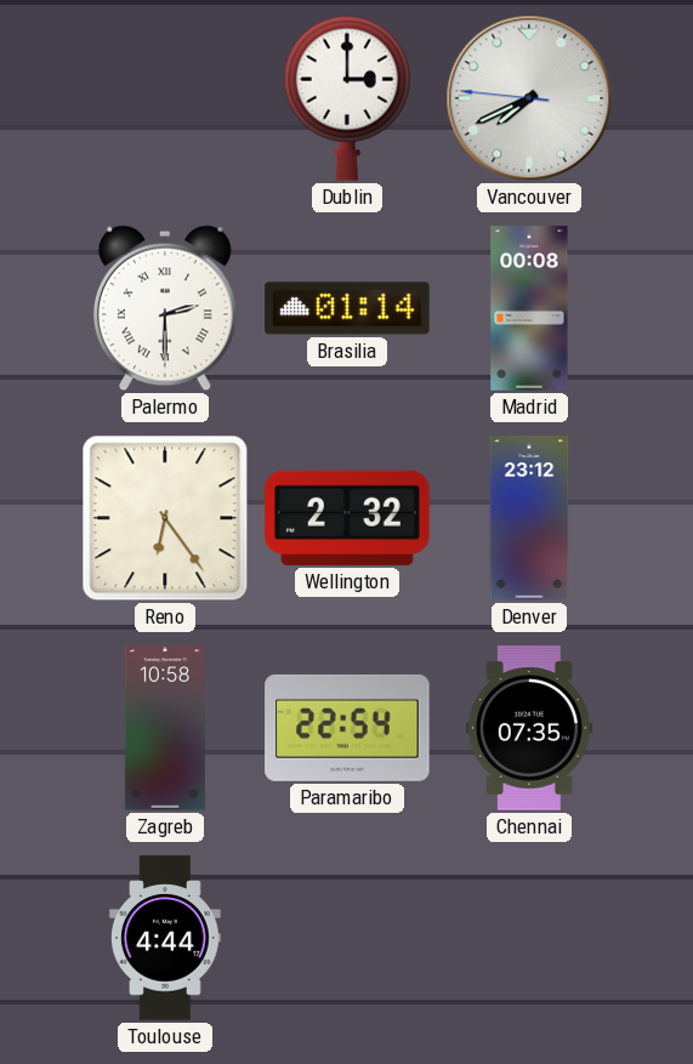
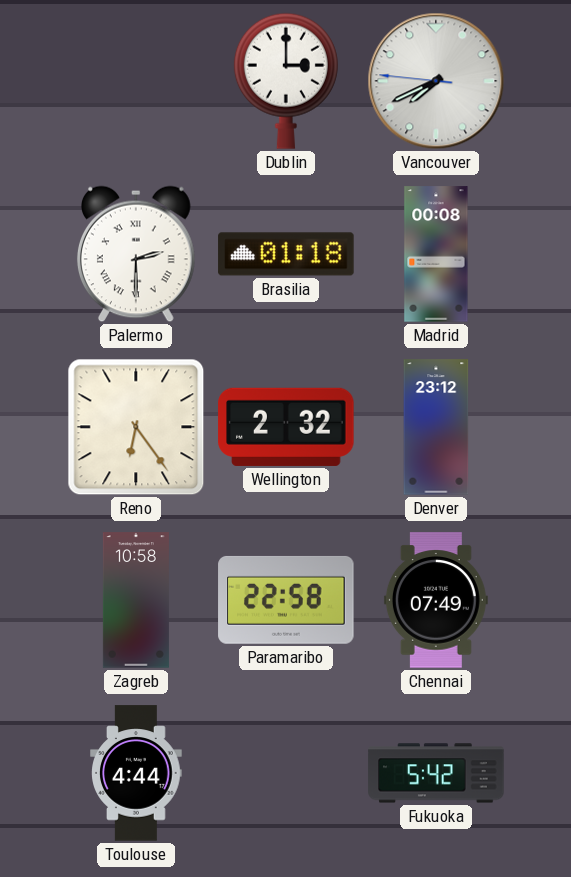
Brasilia: 01:14 -> 01:18 (286, 254)
Paramaribo: 22:54 -> 22:58 (286, 600)
Chennai: 07:35 -> 07:49 (436, 600)
Fukuoka: none -> 5:42 (436, 773)
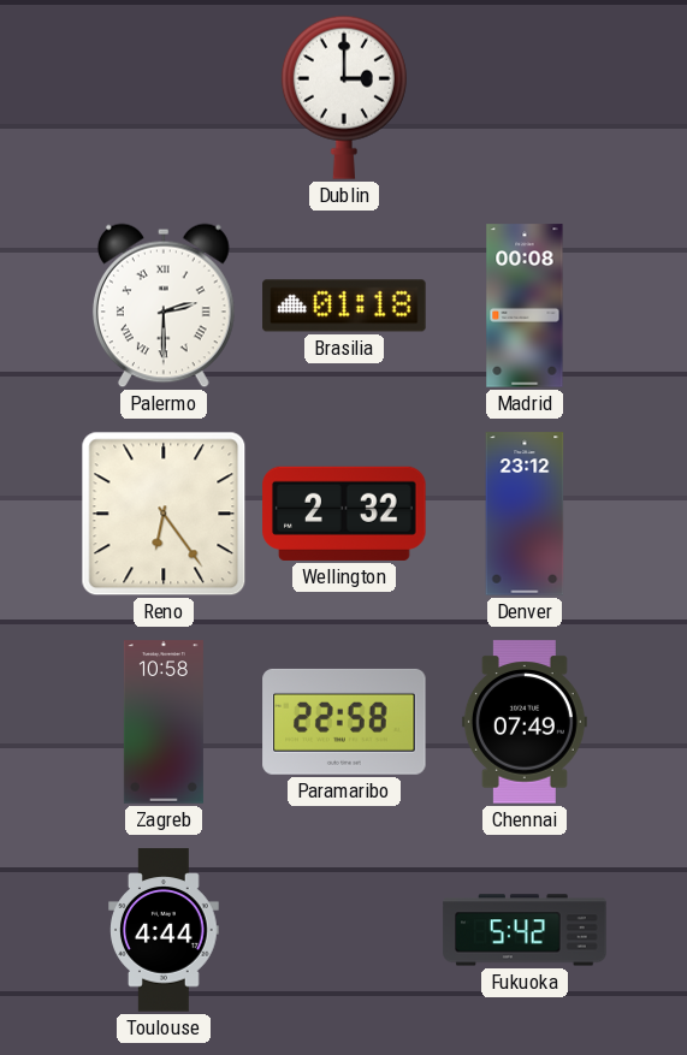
Vancouver: 7:40 -> none (436, 81)
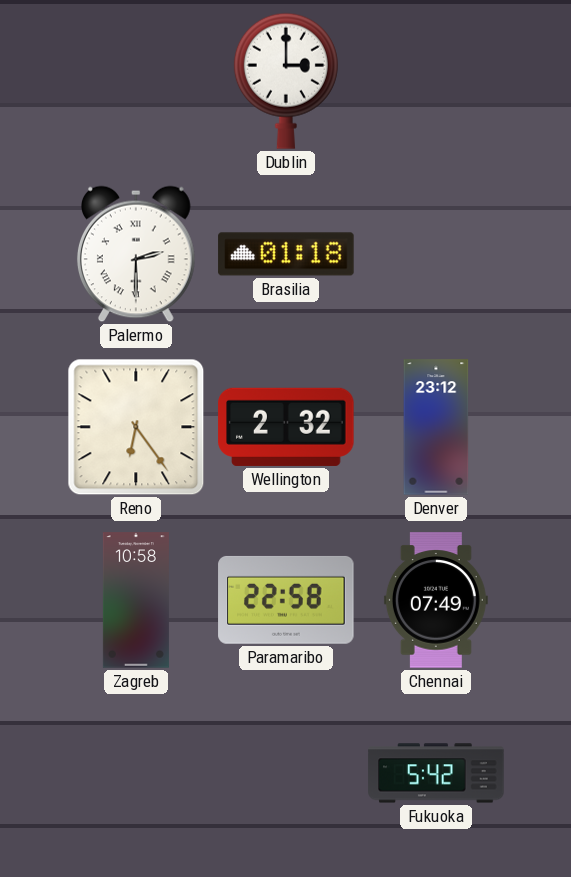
Madrid: 00:08 -> none (525, 306)
Toulouse: 4:44 -> none (164, 930)
